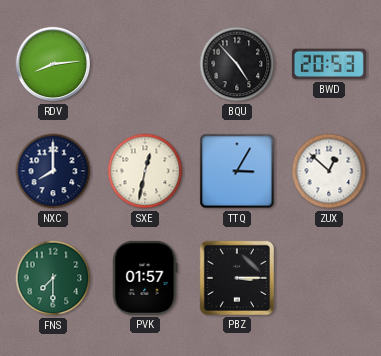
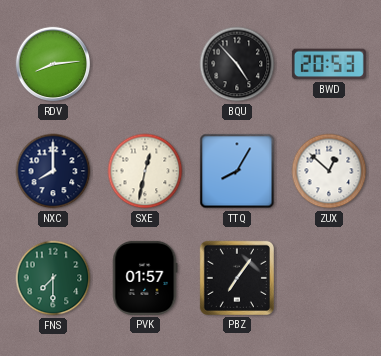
TTQ: 3:05 -> 8:05 (237, 171)
PBZ: 3:15 -> 7:06 (237, 278)
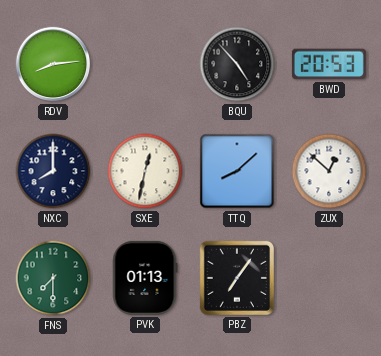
TTQ: 8:05 -> 8:08 (237, 171)
PVK: 01:57 -> 01:13 (145, 278)
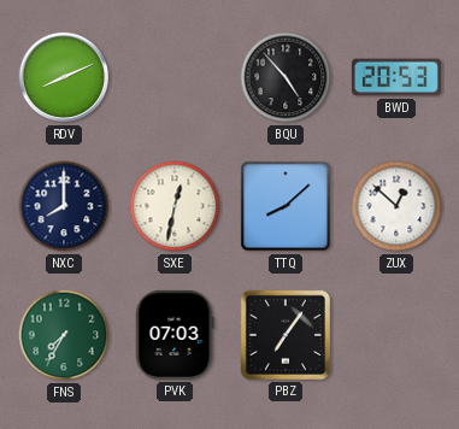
RDV: 8:14 -> 8:11 (64, 77)
FNS: 7:30 -> 7:35 (64, 335)
PVK: 01:13 -> 07:03 (175, 335)
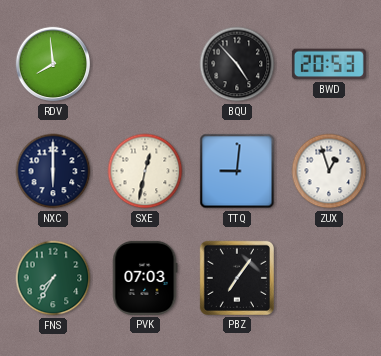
RDV: 8:11 -> 7:59 (53, 64)
NXC: 8:00 -> 6:00 (53, 171)
TTQ: 8:08 -> 9:01 (237, 171)
ZUX: 12:52 -> 12:57 (329, 171)
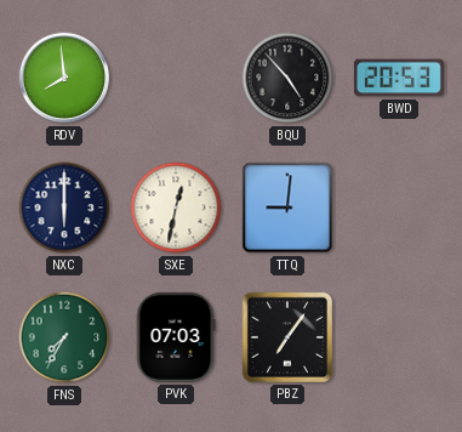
ZUX: 12:57 -> none (329, 171)
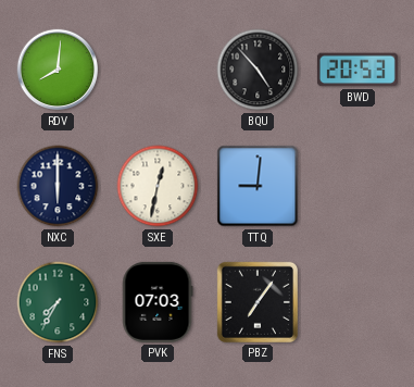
RDV: 7:59 -> 8:01 (58, 70)
